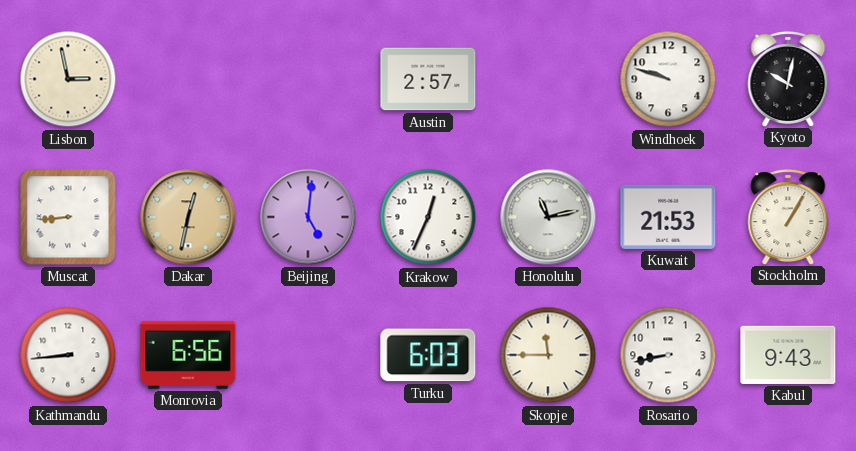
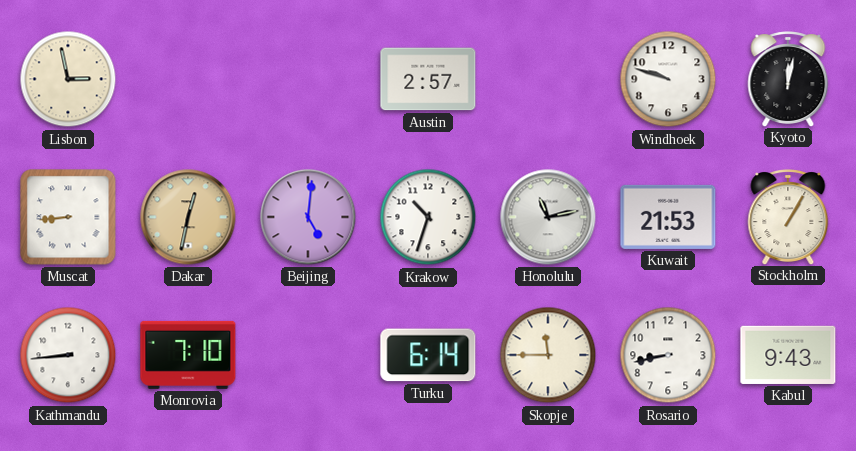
Kyoto: 10:02 -> 12:02 (788, 79)
Krakow: 12:34 -> 10:33 (428, 217)
Monrovia: 6:56 -> 7:10 (188, 355)
Turku: 6:03 -> 6:14 (428, 355)
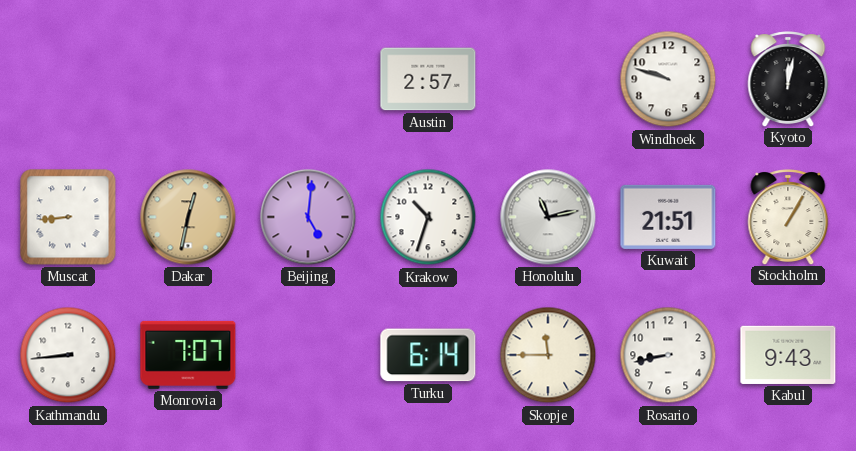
Lisbon: 2:58 -> none (68, 79)
Kuwait: 21:53 -> 21:51 (668, 217)
Monrovia: 7:10 -> 7:07 (188, 355)
